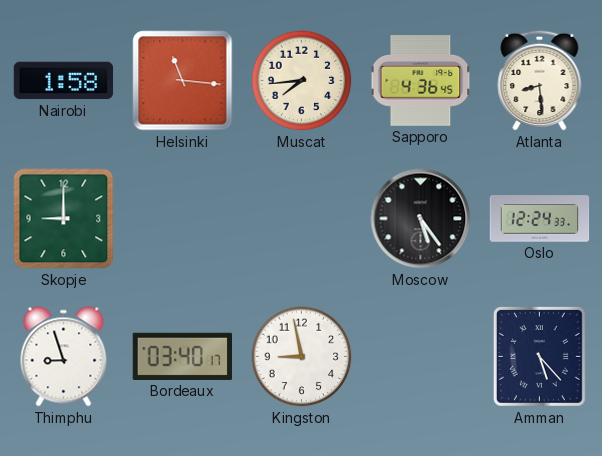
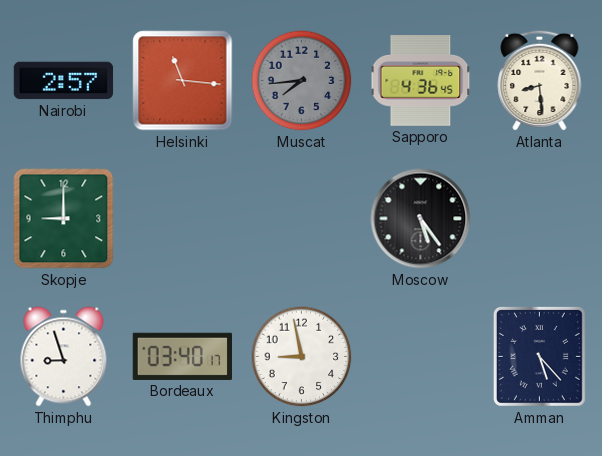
Nairobi: 1:58 -> 2:57 (64, 81)
Muscat dial: cream -> grey (302, 81)
Oslo: 12:24 -> none (540, 219)
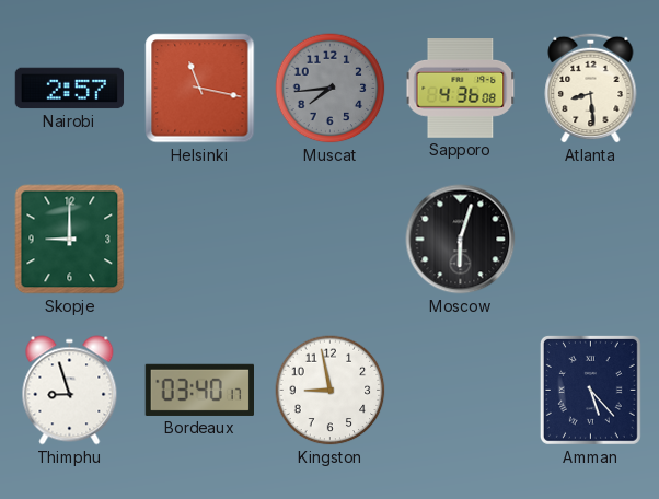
Helsinki: 11:16 -> 11:17 (200, 89)
Sapporo: 4:36:45 -> 4:36:08 (461, 89)
Moscow: 5:24 -> 6:03 (461, 240)
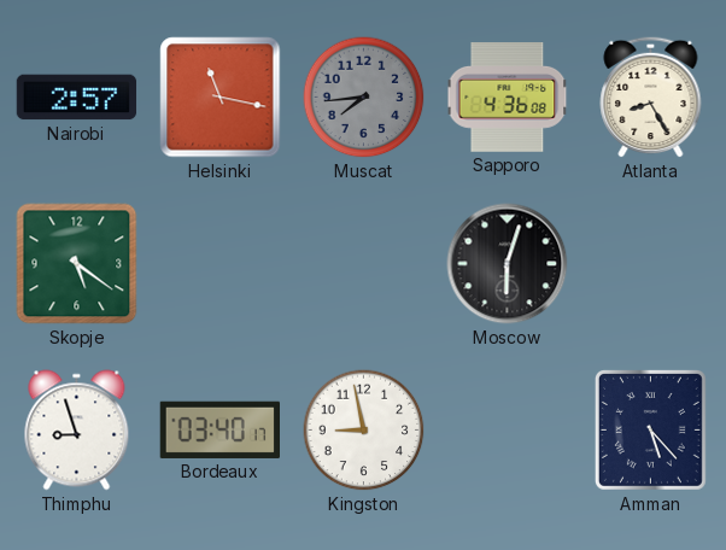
Atlanta: 8:29 -> 8:25 (651, 96)
Skopje: 9:00 -> 5:21 (77, 264)
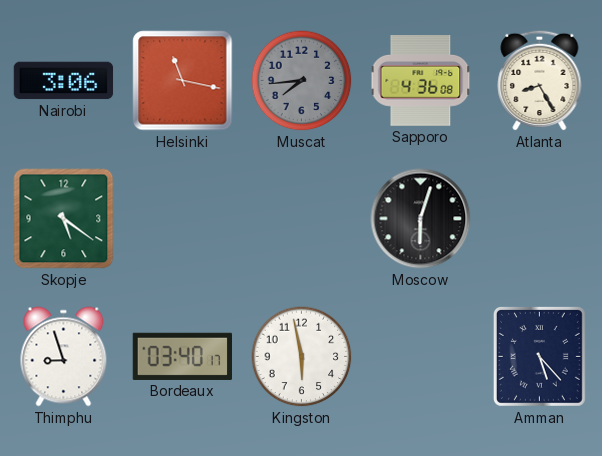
Nairobi: 2:57 -> 3:06 (64, 81)
Kingston: 8:58 -> 5:58 (302, 357)
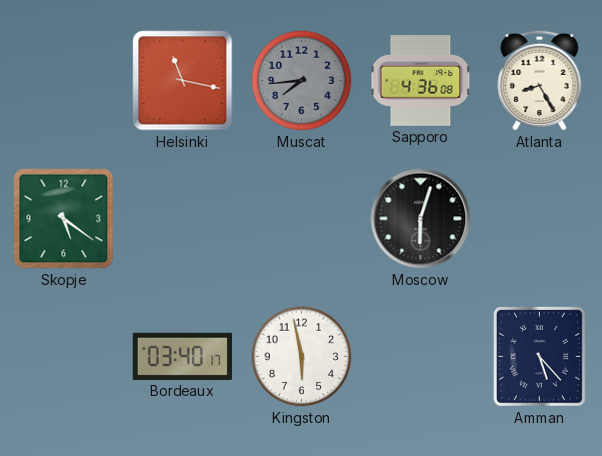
Nairobi: 3:06 -> none (64, 81)
Thimphu: 8:57 -> none (64, 357)
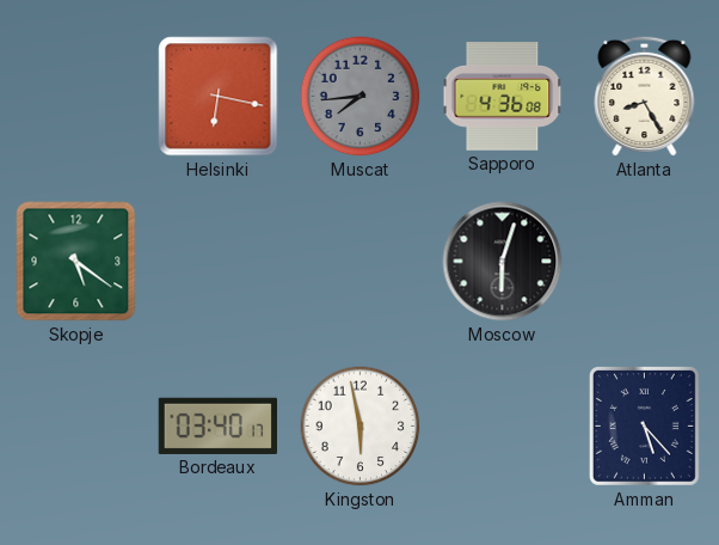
Helsinki: 11:17 -> 6:17 (219, 97)
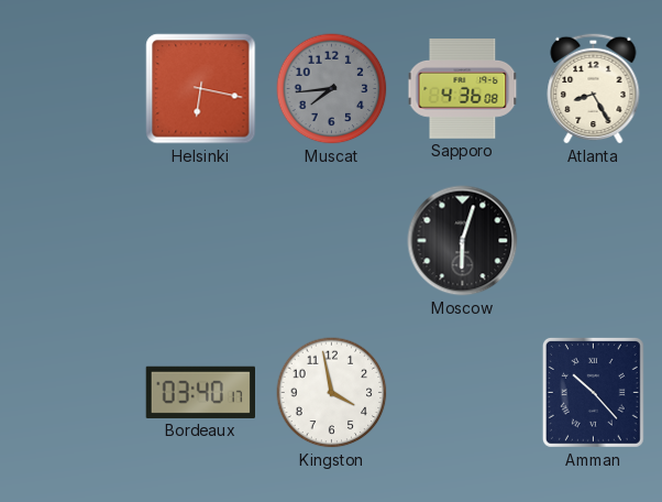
Skopje: 5:21 -> none (76, 262)
Kingston: 5:58 -> 3:58 (332, 393)
Amman: 5:23 -> 10:23 (593, 392)
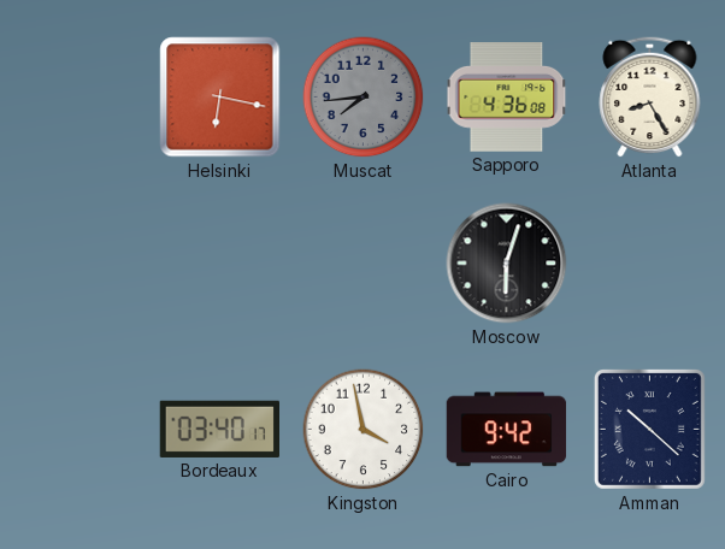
Cairo: none -> 9:42 (507, 430)
Amman: 10:23 -> 10:22 (649, 429)
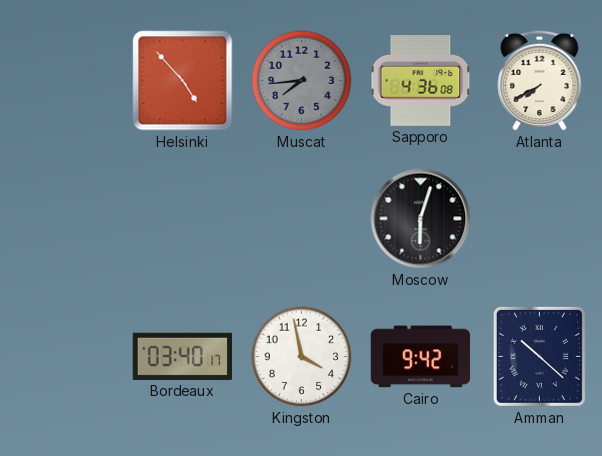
Helsinki: 6:17 -> 4:53 (183, 81)
Atlanta: 8:25 -> 7:40 (540, 80)
